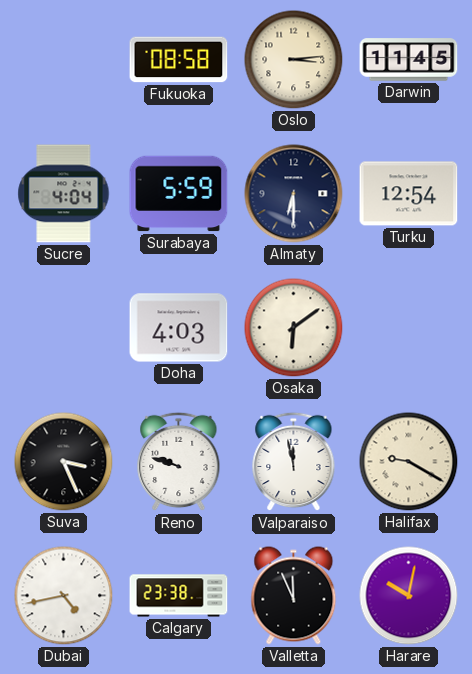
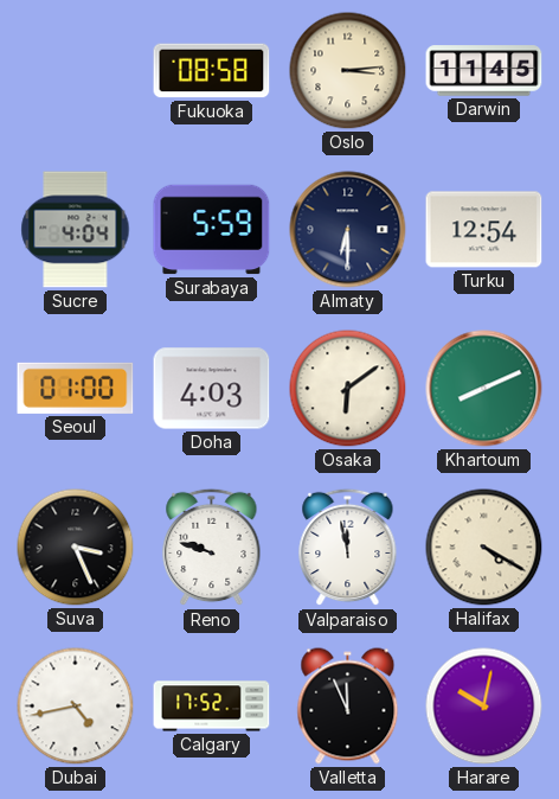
Seoul: none -> 01:00 (76, 388)
Khartoum: none -> 8:11 (484, 389)
Halifax: 9:20 -> 4:20 (484, 548)
Calgary: 23:38 -> 17:52 (212, 707)
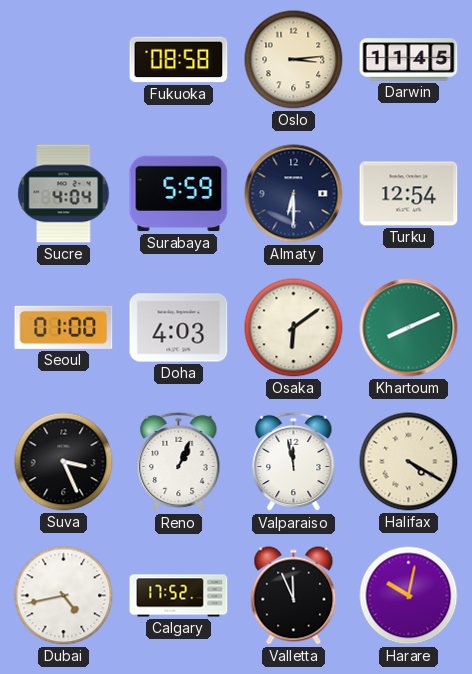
Reno: 9:48 -> 1:04 (179, 462)
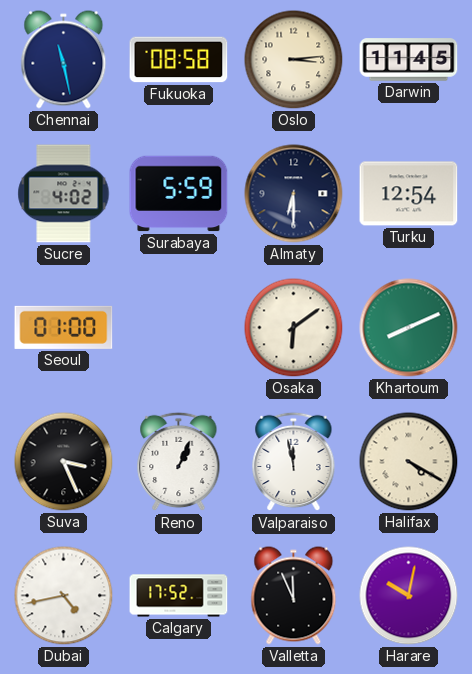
Chennai: none -> 11:28 (64, 60)
Sucre: 4:04 -> 4:02 (64, 194)
Doha: 4:03 -> none (179, 328)
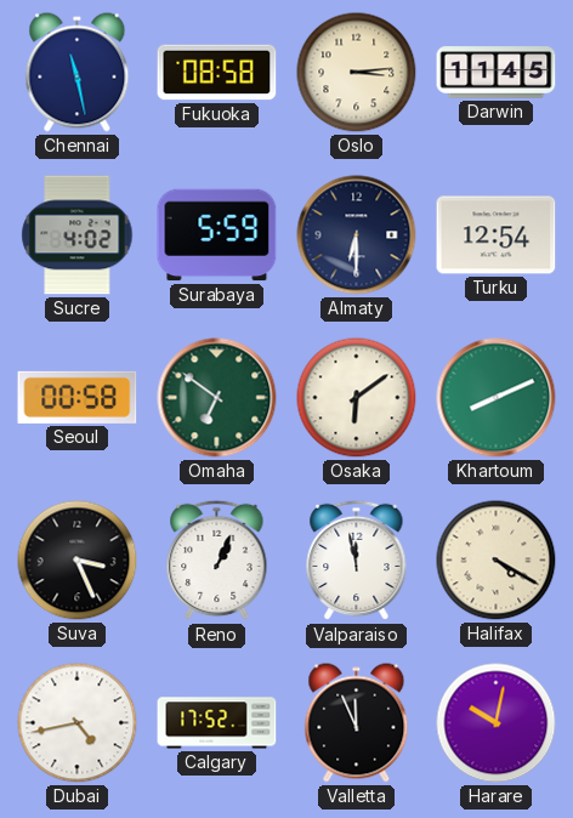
Seoul: 01:00 -> 00:58 (78, 397)
Omaha: none -> 6:51 (217, 398)
